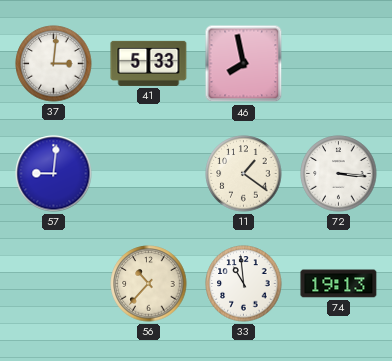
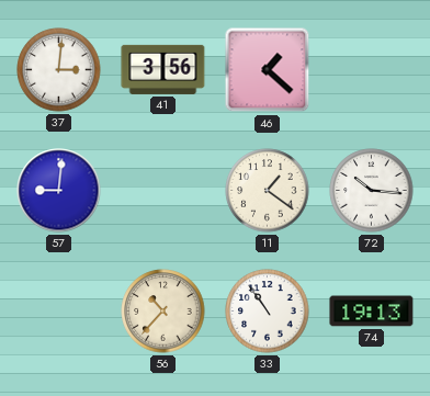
41: 5:33 -> 3:56 (163, 69)
46: 7:58 -> 1:22 (268, 70)
72: 3:16 -> 10:16 (372, 191)
33: 10:59 -> 10:54 (268, 312)
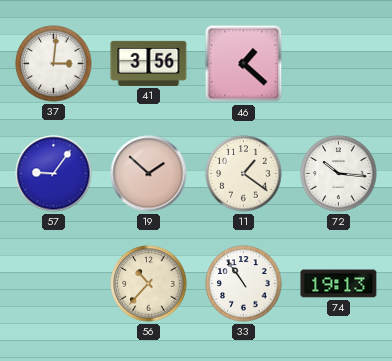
57: 9:01 -> 9:06 (54, 174)
19: none -> 1:52 (149, 174)
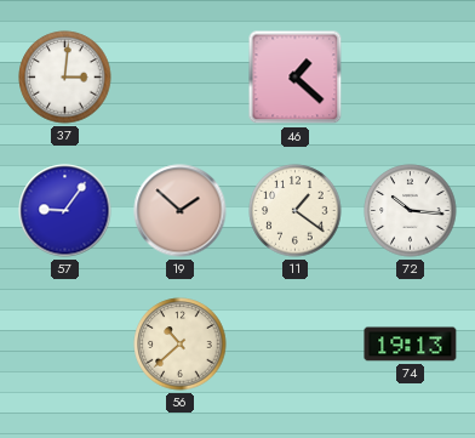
41: 3:56 -> none (149, 63)
56: 10:37 -> 10:38 (181, 345)
33: 10:54 -> none (244, 284)
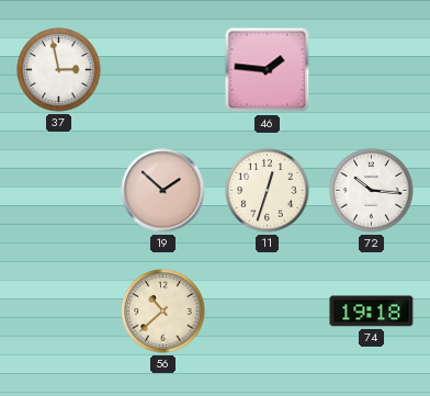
37: 3:01 -> 2:58 (59, 70)
46: 1:22 -> 1:46 (268, 70)
57: 9:06 -> none (65, 211)
11: 1:21 -> 12:33 (268, 191)
74: 19:13 -> 19:18 (372, 312)
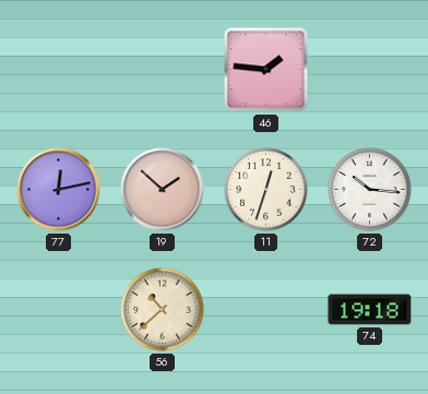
37: 2:58 -> none (59, 70)
77: none -> 12:13 (59, 190)
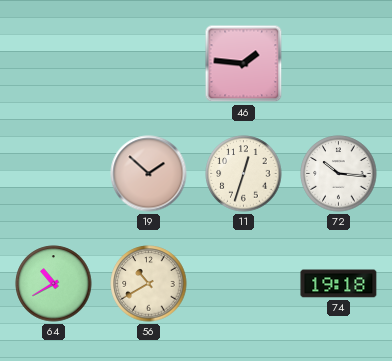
77: 12:13 -> none (59, 190)
64: none -> 10:40 (54, 284)
56: 10:38 -> 10:40 (149, 284)
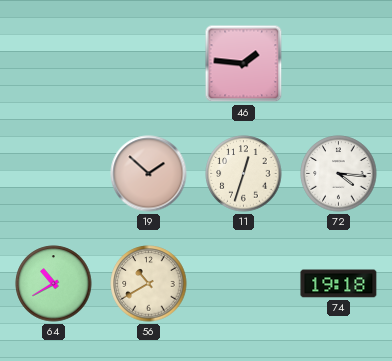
72: 10:16 -> 4:16 (339, 174)
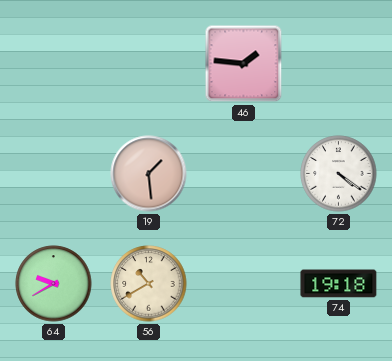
19: 1:52 -> 1:29 (149, 174)
11: 12:33 -> none (244, 174)
72: 4:16 -> 4:21 (339, 174)
64: 10:40 -> 9:40 (54, 284)
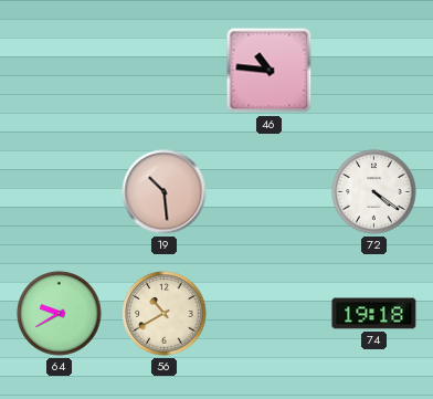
46: 1:46 -> 10:46 (270, 71)
19: 1:29 -> 10:29 (165, 192)
